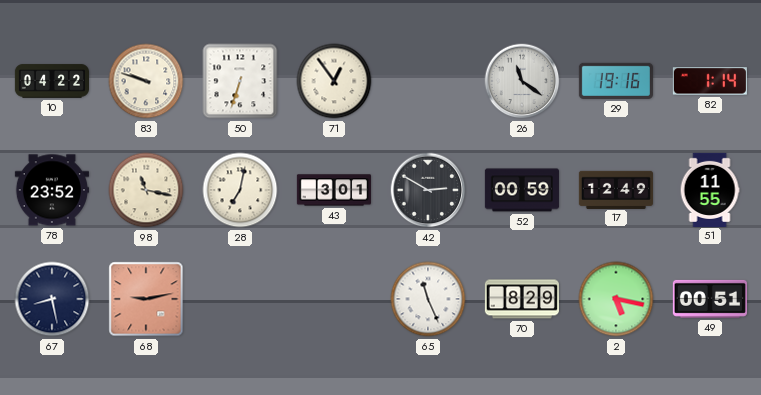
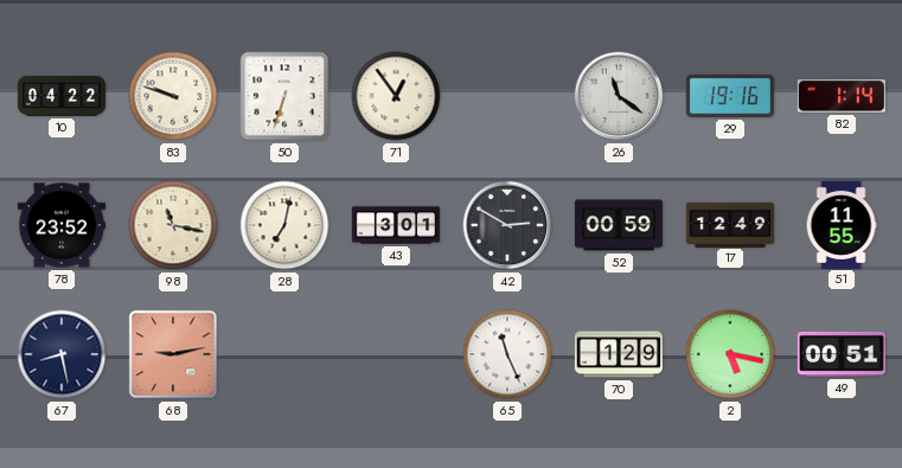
70: 8:29 -> 1:29 (619, 354)
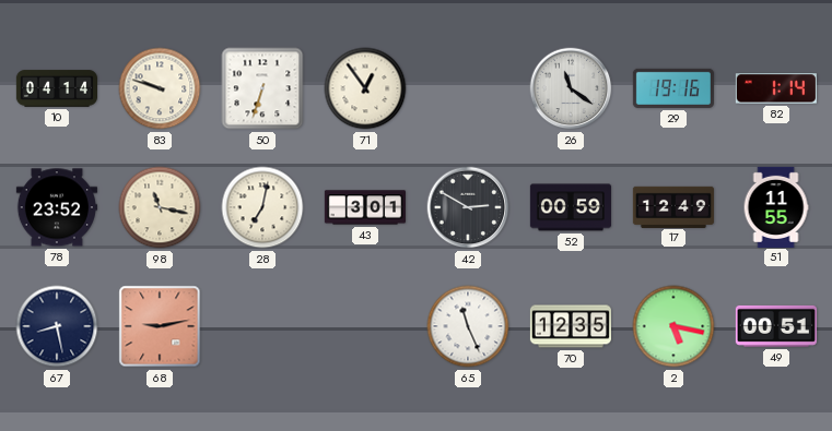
10: 04:22 -> 04:14 (56, 88)
70: 1:29 -> 12:35 (571, 326)
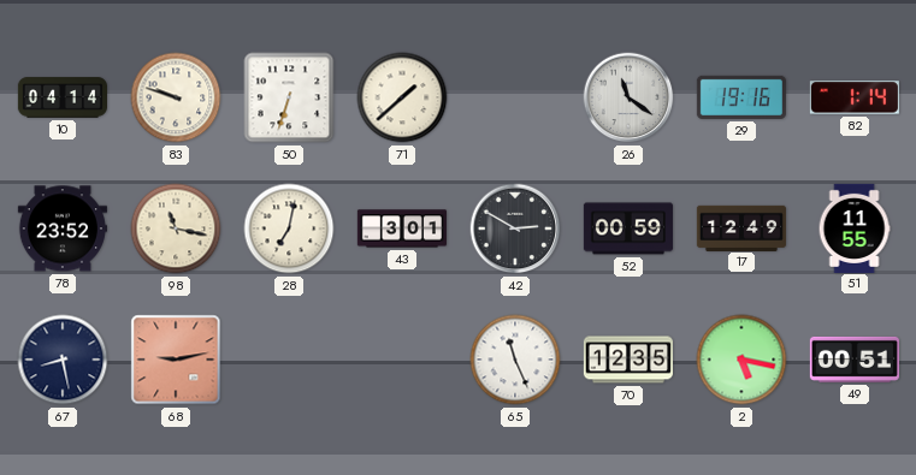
71: 12:54 -> 1:38 (402, 97)
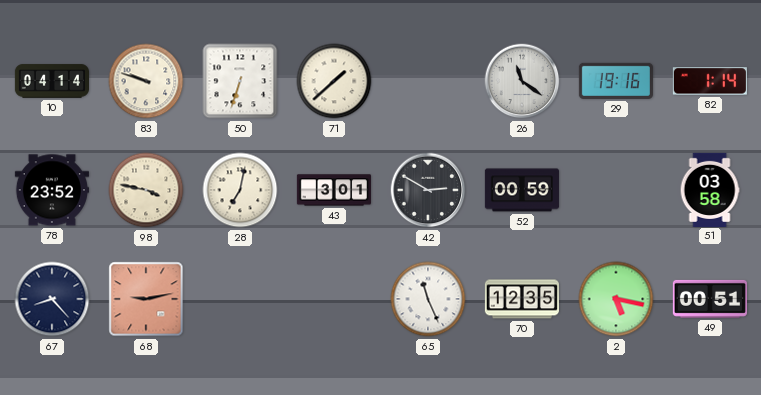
98: 11:17 -> 3:47 (146, 190)
17: 12:49 -> none (741, 227)
51: 11:55 -> 03:58 (710, 189)
67: 8:28 -> 8:23 (52, 299)
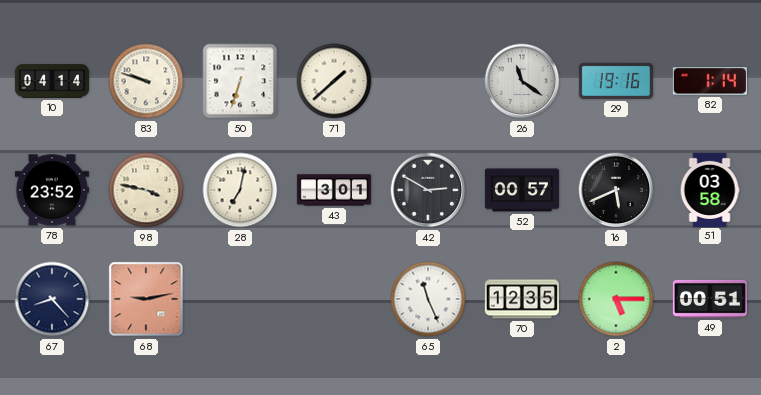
52: 00:59 -> 00:57 (522, 190)
16: none -> 5:41 (616, 190)
2: 5:17 -> 5:15 (616, 299)
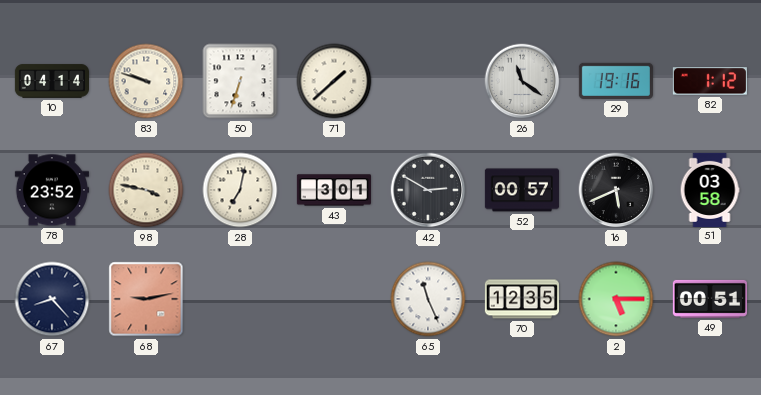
82: 1:14 -> 1:12 (710, 81)
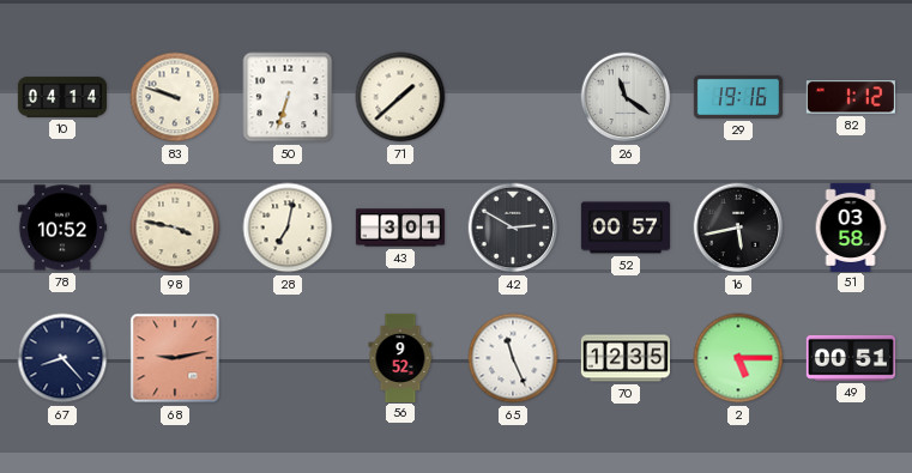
78: 23:52 -> 10:52 (62, 228)
16: 5:41 -> 5:43 (738, 228)
56: none -> 9:52 (400, 357)
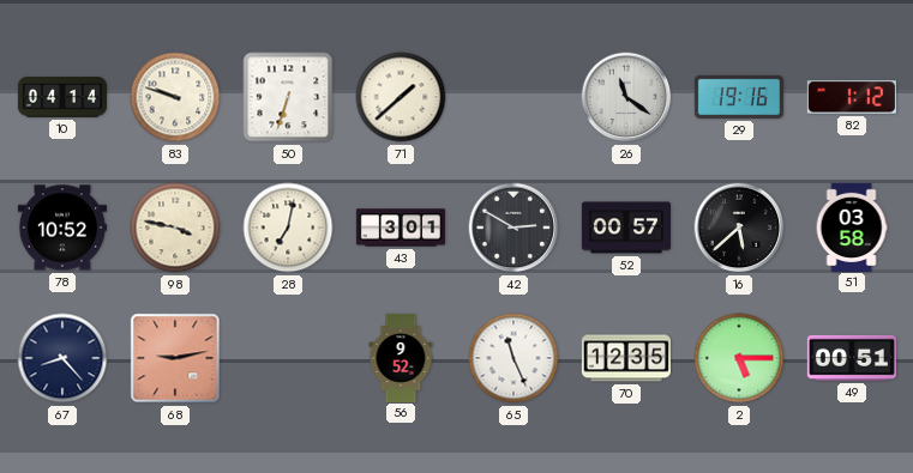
16: 5:43 -> 5:38 (739, 228)
